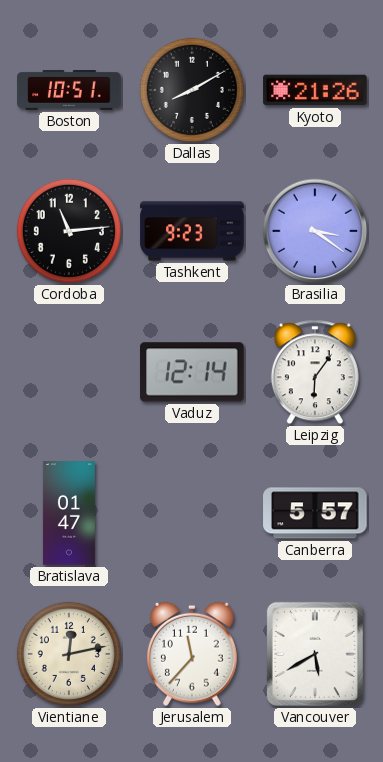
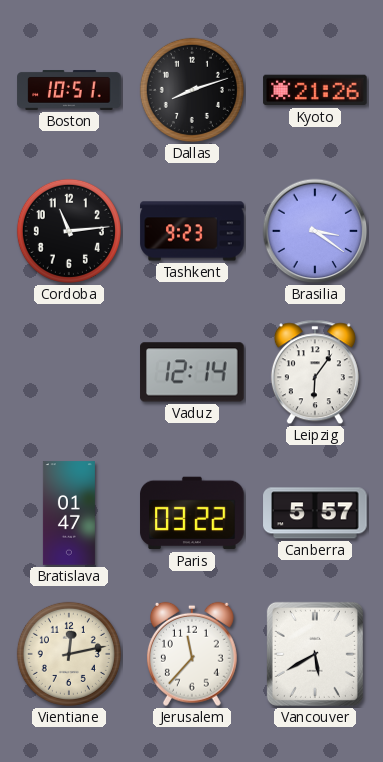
Dallas: 8:10 -> 8:12 (192, 90)
Paris: none -> 03:22 (192, 513)
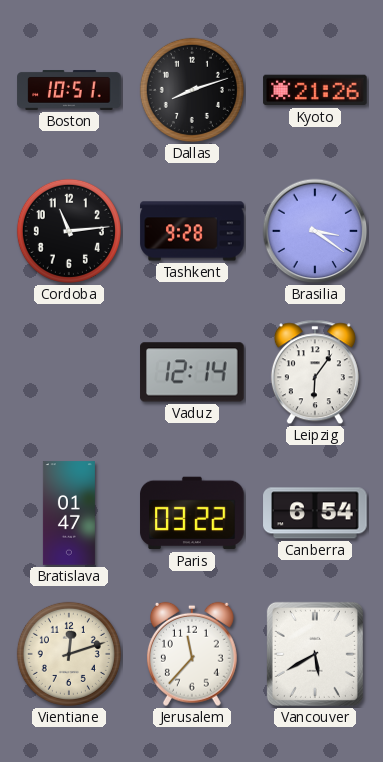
Tashkent: 9:23 -> 9:28 (192, 231)
Canberra: 5:57 -> 6:54 (315, 513)
Vientiane: 12:13 -> 12:12 (69, 654)
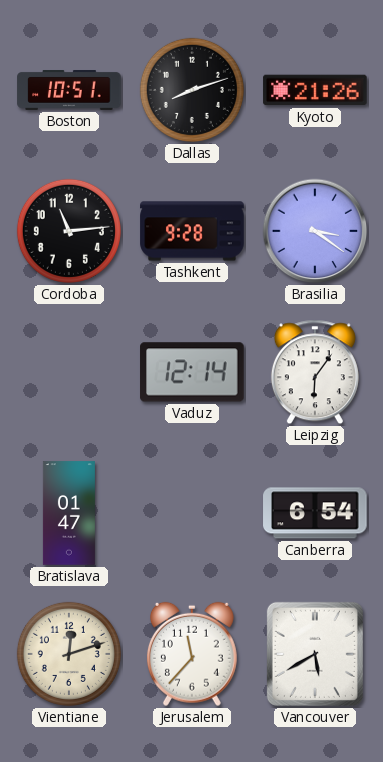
Paris: 03:22 -> none (192, 513)
